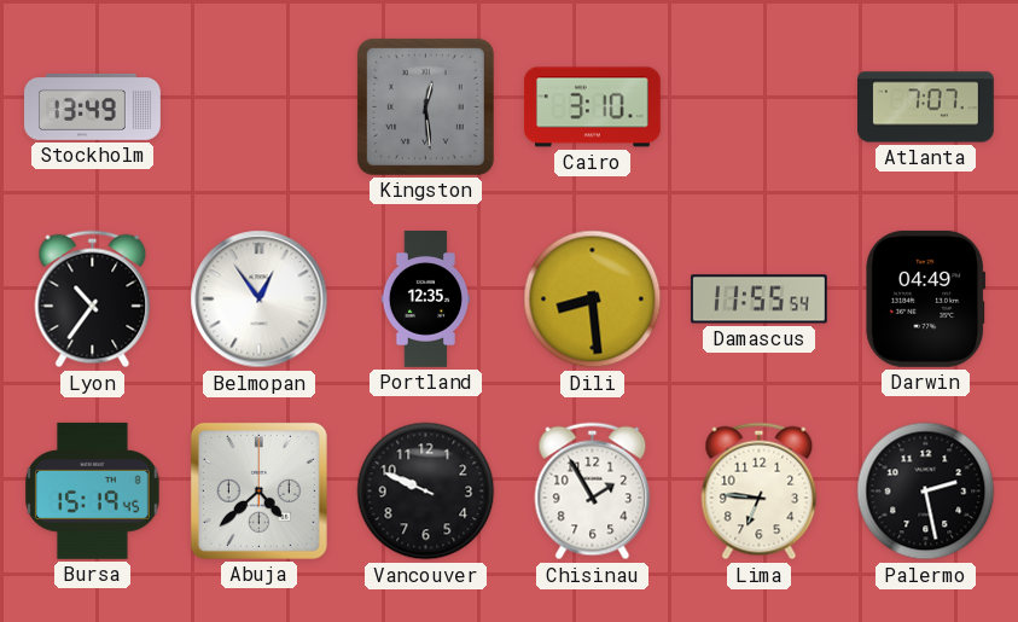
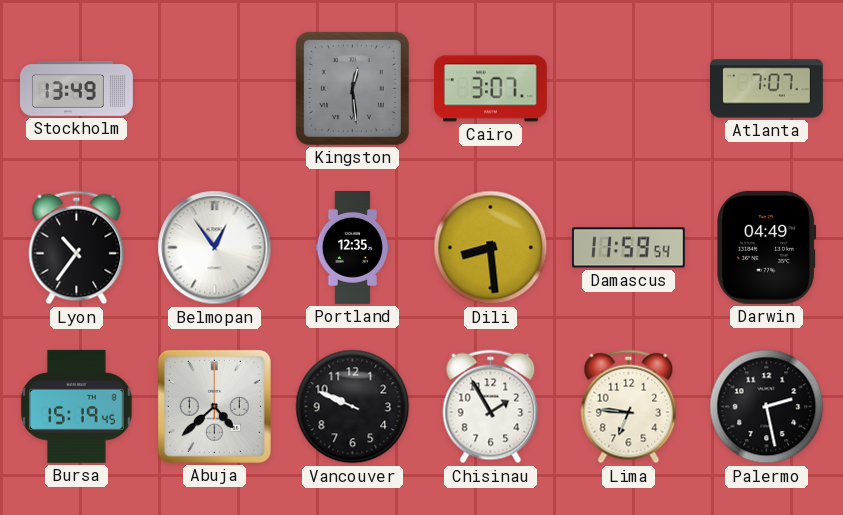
Cairo: 3:10 -> 3:07 (490, 89)
Damascus: 11:55 -> 11:59 (628, 248)
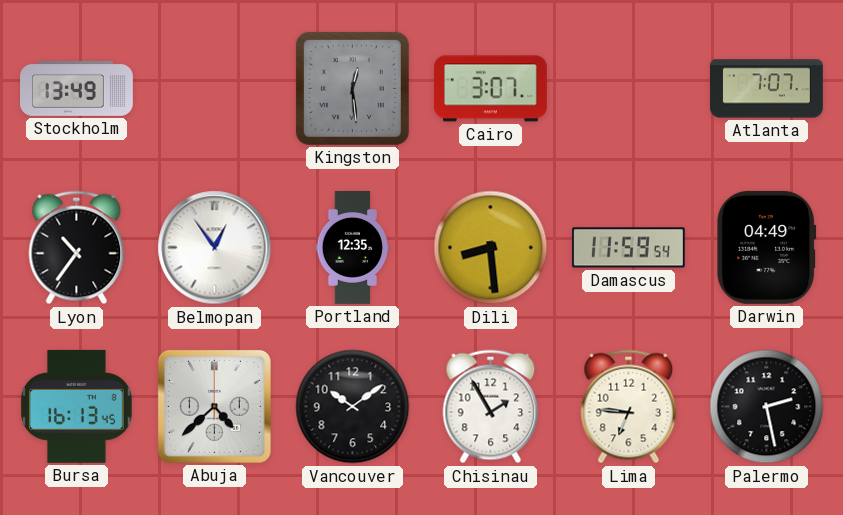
Bursa: 15:19 -> 16:13 (77, 406)
Vancouver: 9:49 -> 10:09 (353, 407)
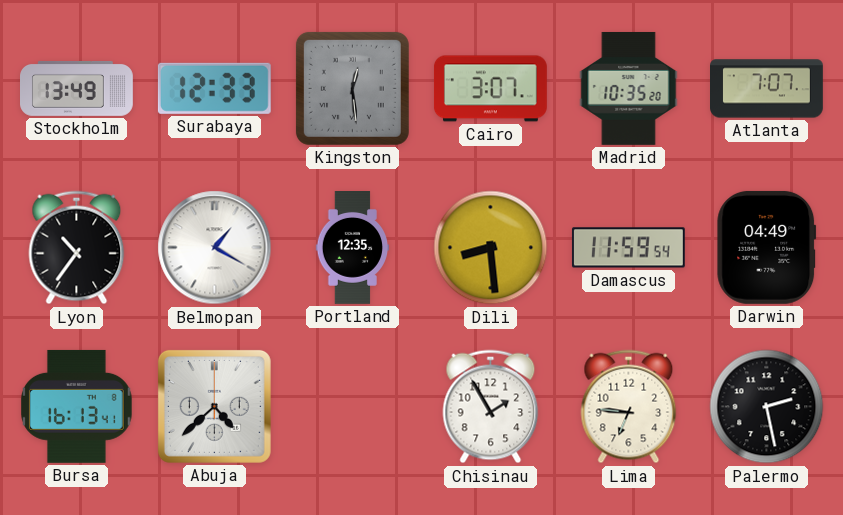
Surabaya: none -> 12:33 (214, 88)
Madrid: none -> 10:35 (629, 88)
Belmopan: 12:54 -> 1:20 (215, 248)
Bursa: 16:13:45 -> 16:13:41 (77, 406)
Vancouver: 10:09 -> none (353, 407)
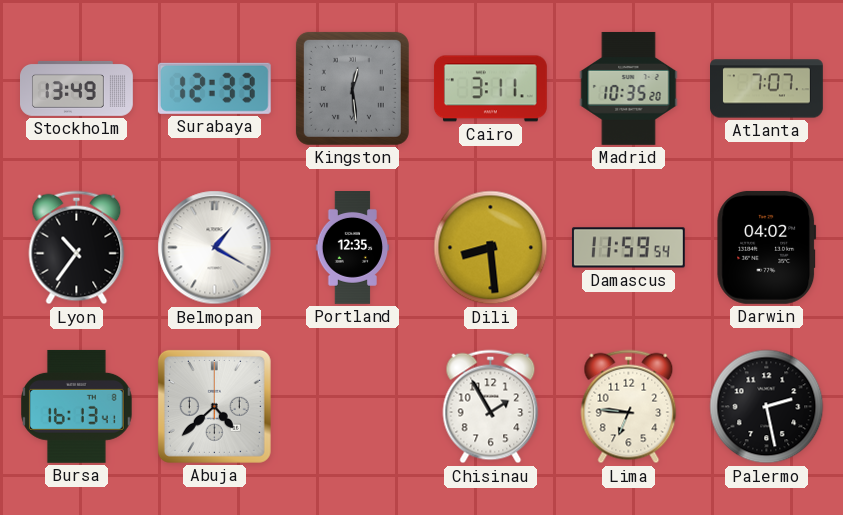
Cairo: 3:07 -> 3:11 (490, 89)
Darwin: 04:49 -> 04:02 (767, 247)
